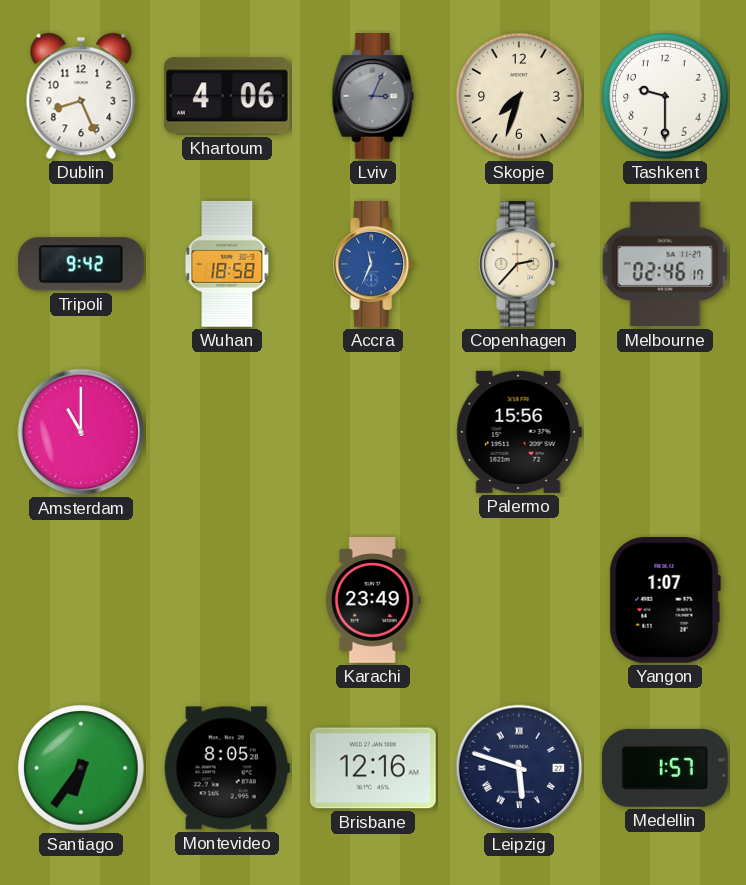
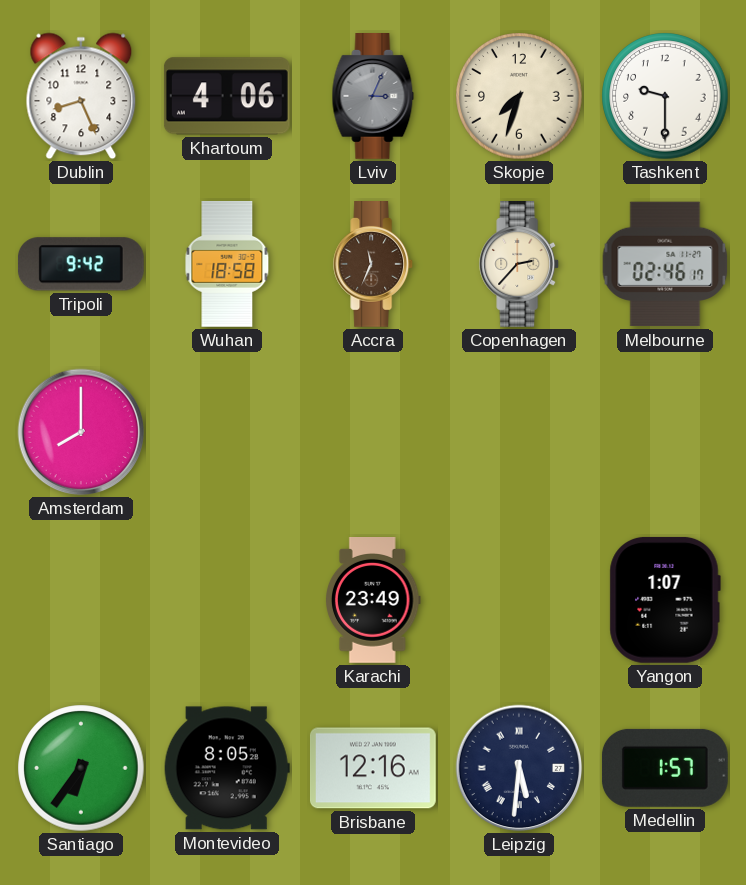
Accra dial: blue -> brown (374, 265)
Amsterdam: 11:00 -> 8:00 (81, 432)
Palermo: 15:56 -> none (519, 432)
Leipzig: 5:48 -> 5:31 (519, 768)
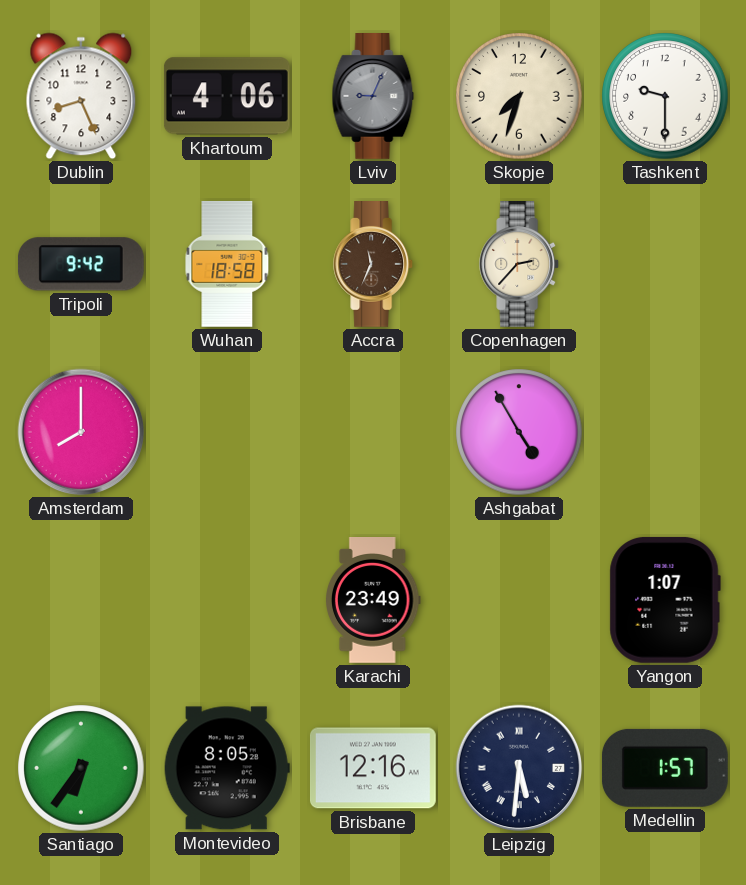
Lviv: 3:04 -> 9:04 (373, 97)
Melbourne: 02:46 -> none (665, 264)
Ashgabat: none -> 4:55 (519, 432)
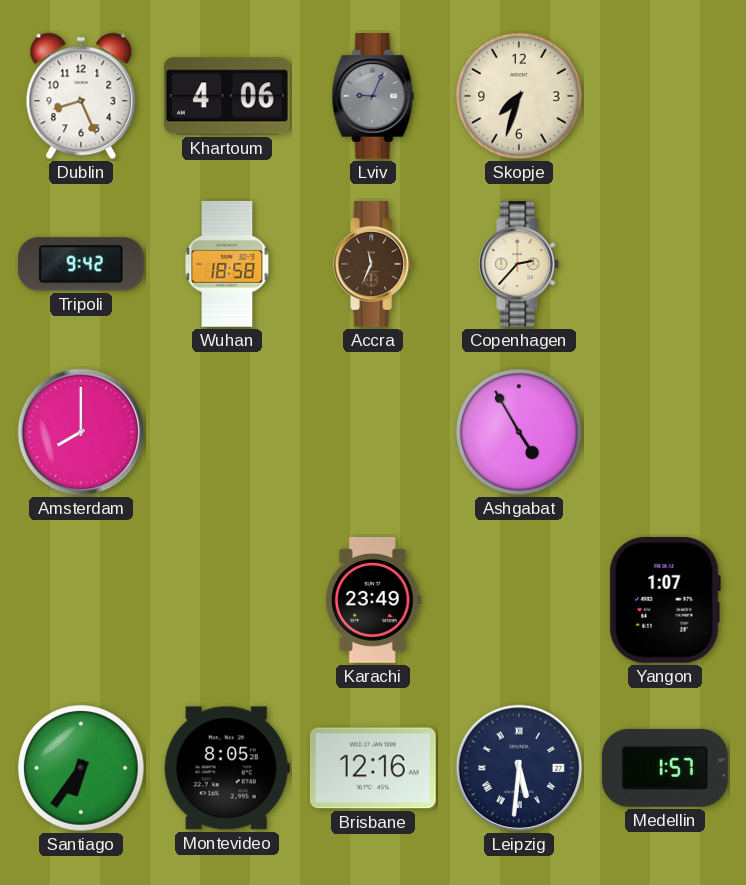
Tashkent: 9:30 -> none (665, 96)
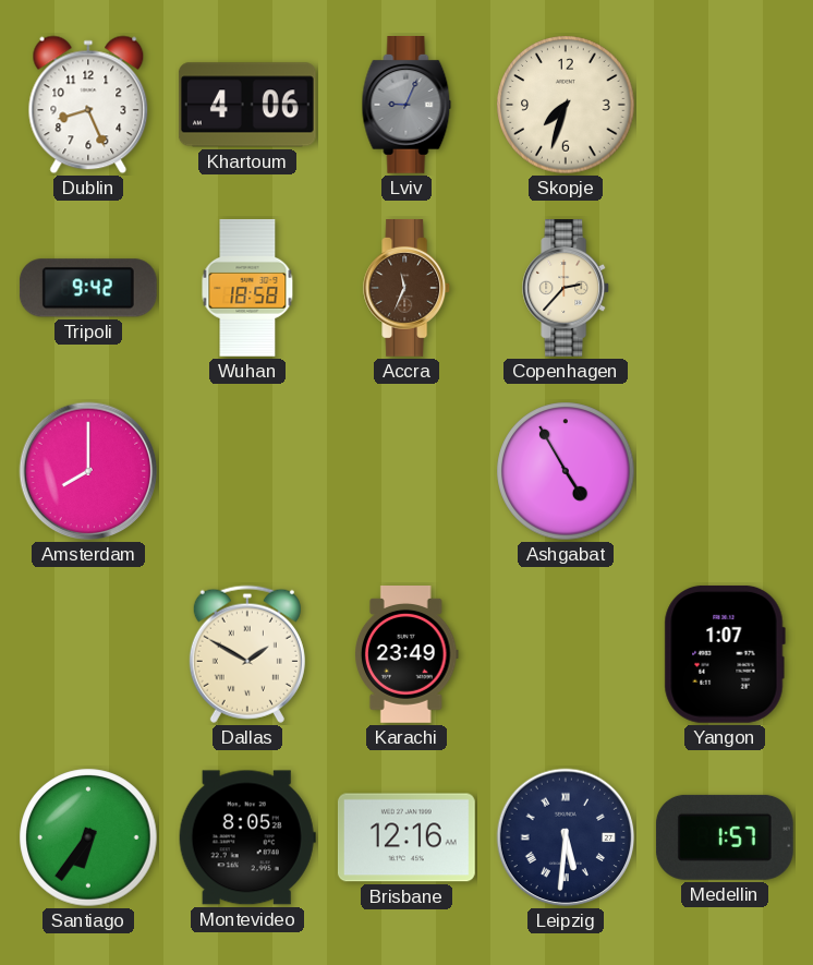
Dallas: none -> 1:50 (247, 654)
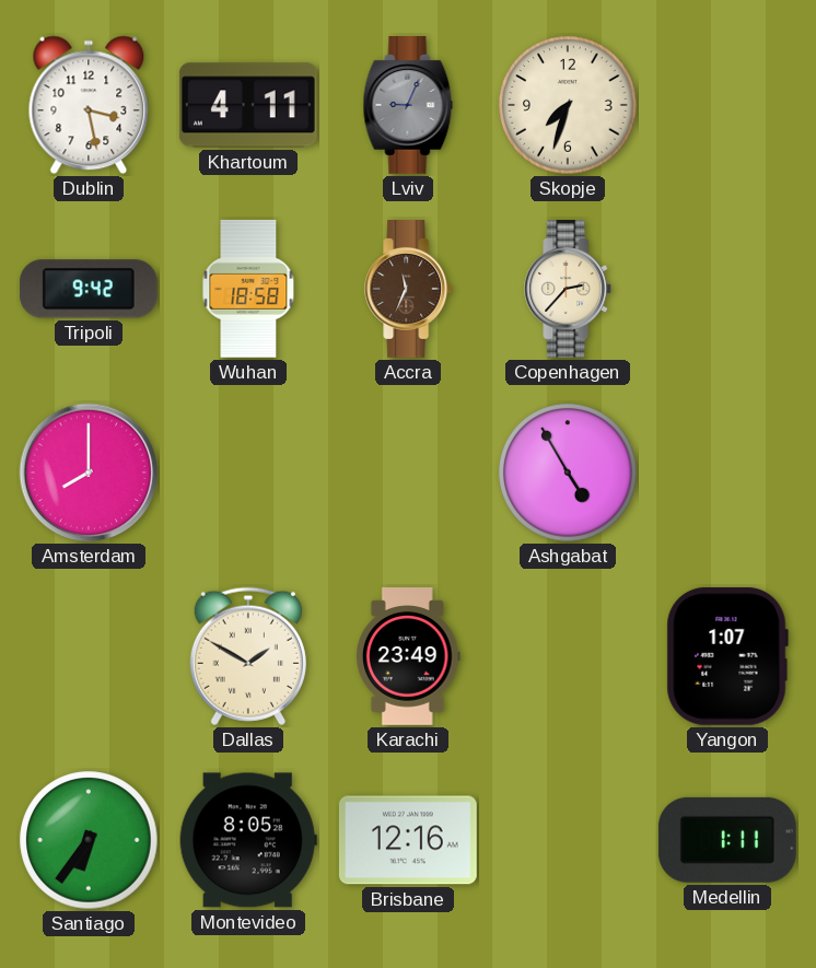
Dublin: 8:26 -> 3:28 (89, 105)
Khartoum: 4:06 -> 4:11 (248, 105)
Leipzig: 5:31 -> none (566, 837)
Medellin: 1:57 -> 1:11 (727, 840)
